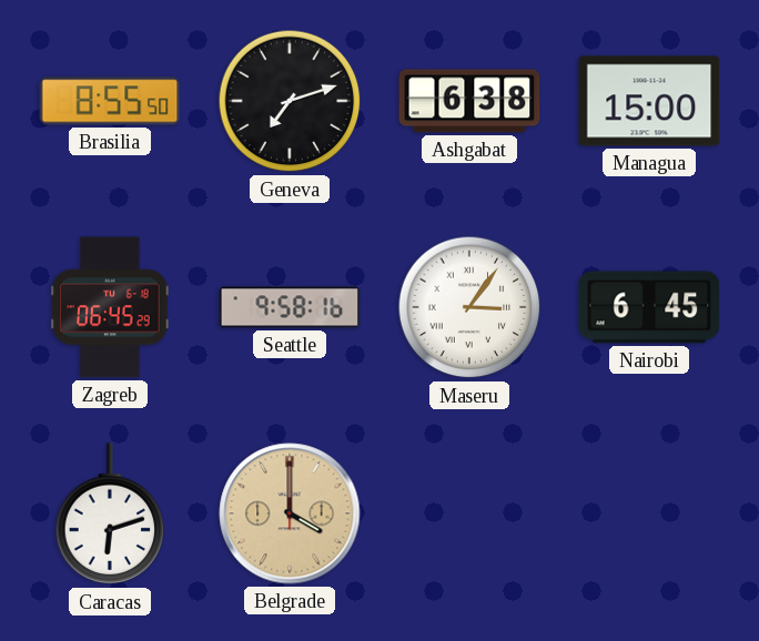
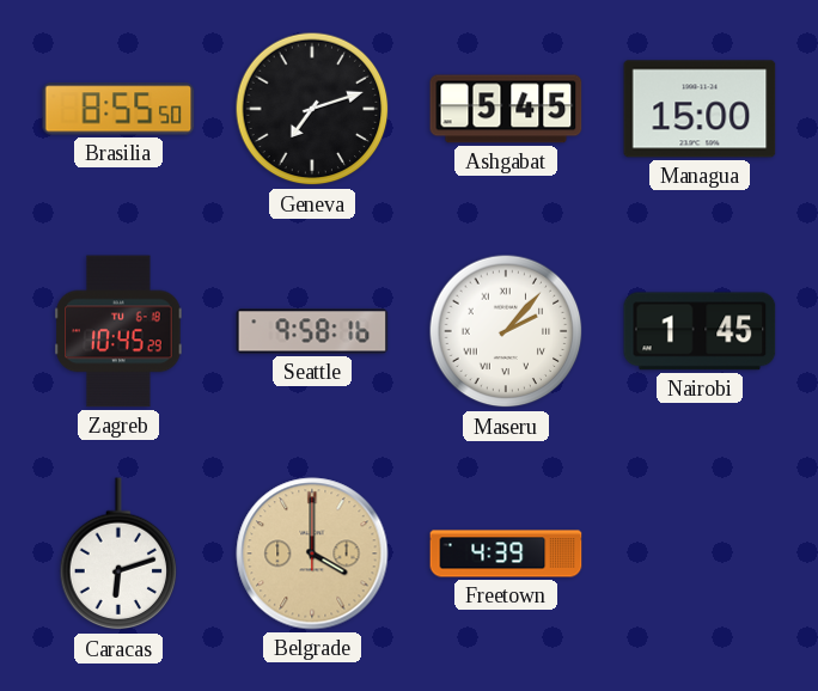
Ashgabat: 6:38 -> 5:45 (506, 109)
Zagreb: 06:45 -> 10:45 (118, 331)
Maseru: 3:06 -> 2:07 (506, 331)
Nairobi: 6:45 -> 1:45 (700, 331)
Freetown: none -> 4:39 (506, 554)
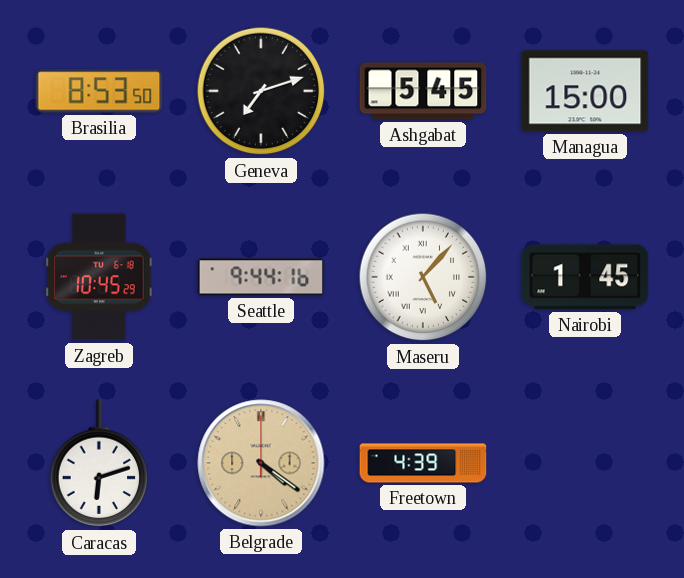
Brasilia: 8:55 -> 8:53 (99, 91)
Seattle: 9:58 -> 9:44 (261, 277)
Maseru: 2:07 -> 5:07 (423, 277)
Belgrade: 4:00 -> 4:21 (261, 463)
